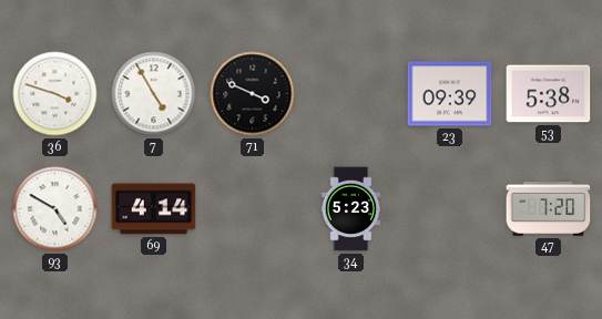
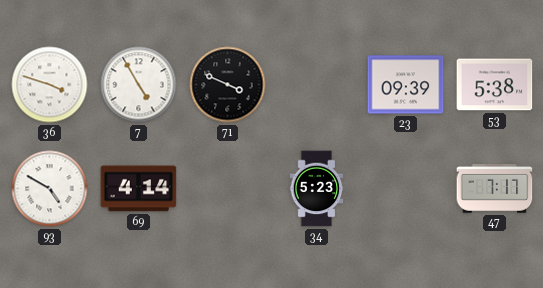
47: 7:20 -> 7:17 (495, 188)
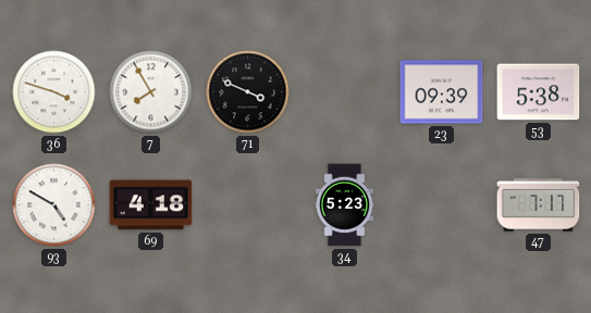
7: 4:55 -> 7:55 (151, 92)
69: 4:14 -> 4:18 (151, 205)
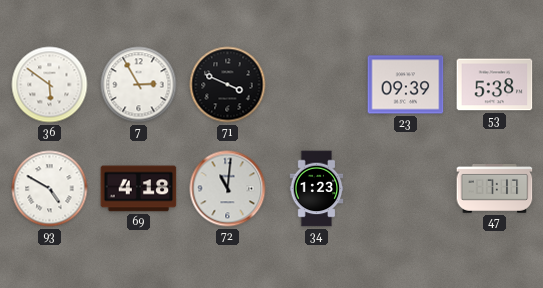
36: 3:48 -> 5:51 (50, 85)
7: 7:55 -> 2:55 (139, 85)
72: none -> 11:01 (228, 189)
34: 5:23 -> 1:23 (317, 189)
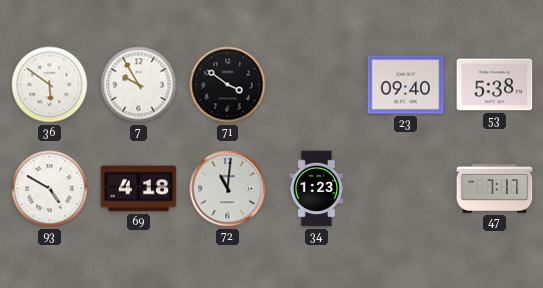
7: 2:55 -> 9:55 (139, 85)
71: 3:49 -> 3:51 (228, 85)
23: 09:39 -> 09:40 (406, 85)
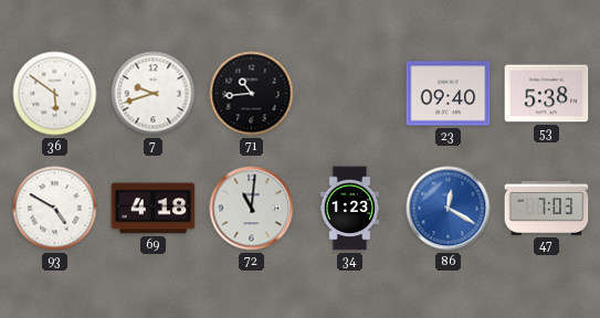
7: 9:55 -> 9:42 (154, 94)
71: 3:51 -> 10:44 (252, 94)
86: none -> 12:20 (449, 209)
47: 7:17 -> 7:03 (547, 208)
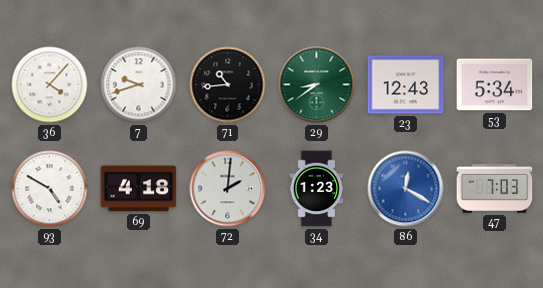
36: 5:51 -> 4:07 (50, 85)
29: none -> 8:39 (317, 85)
23: 09:40 -> 12:43 (406, 85)
53: 5:38 -> 5:34 (495, 85)
72: 11:01 -> 2:01 (228, 189)
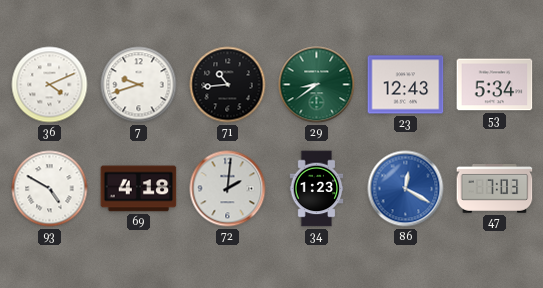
36: 4:07 -> 4:11 (50, 85)
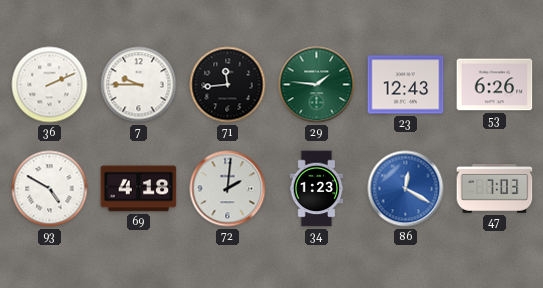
36: 4:11 -> 2:11 (50, 85)
7: 9:42 -> 9:45 (139, 85)
71: 10:44 -> 11:44 (228, 85)
29: 8:39 -> 1:46 (317, 85)
53: 5:34 -> 6:26 (495, 85)
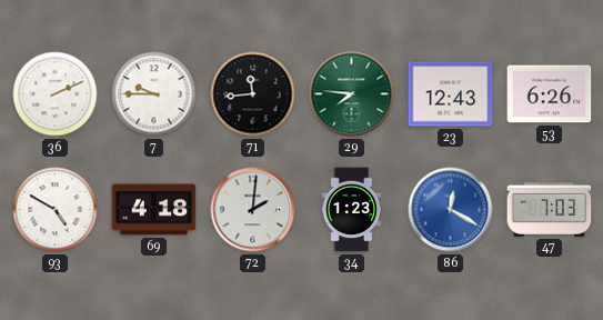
29: 1:46 -> 7:46 (352, 94)
